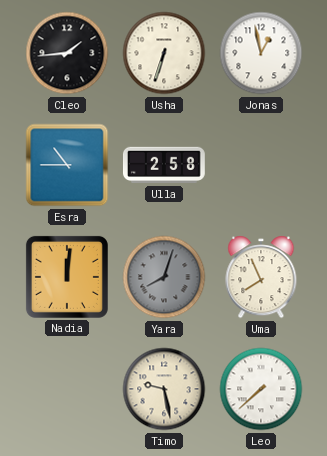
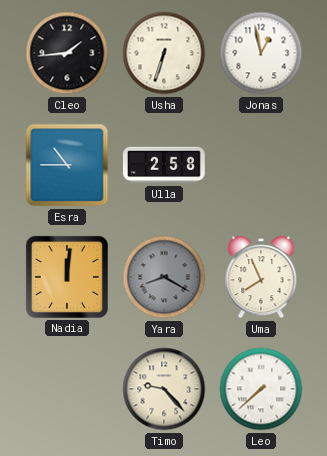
Yara: 8:03 -> 8:20 (164, 277)
Timo: 9:28 -> 9:23 (164, 389)
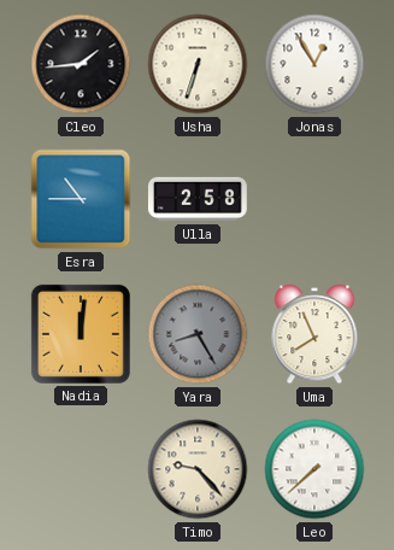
Jonas: 12:58 -> 12:55 (314, 64)
Yara: 8:20 -> 8:25 (198, 334)
